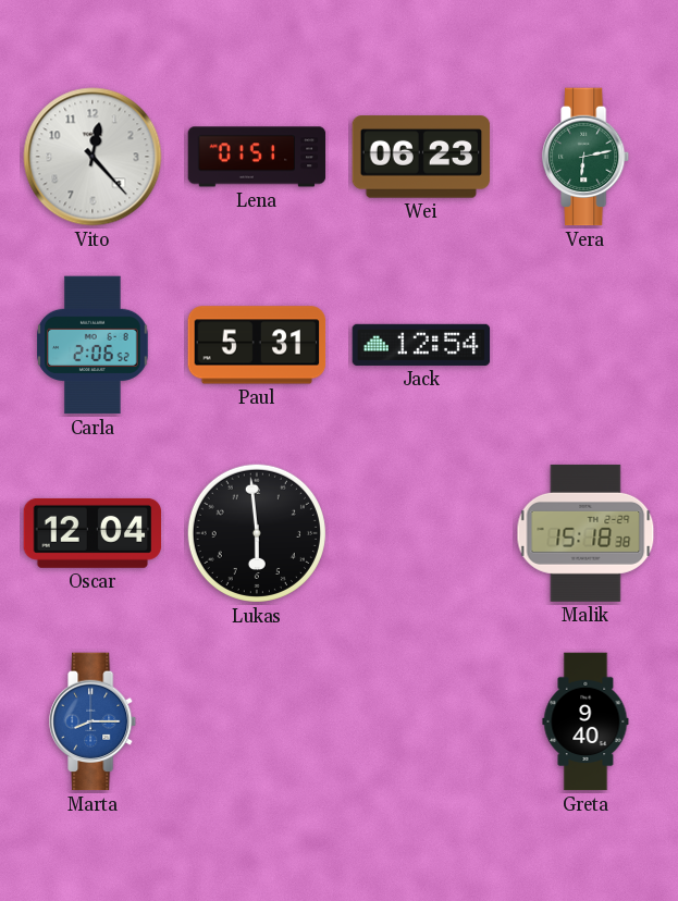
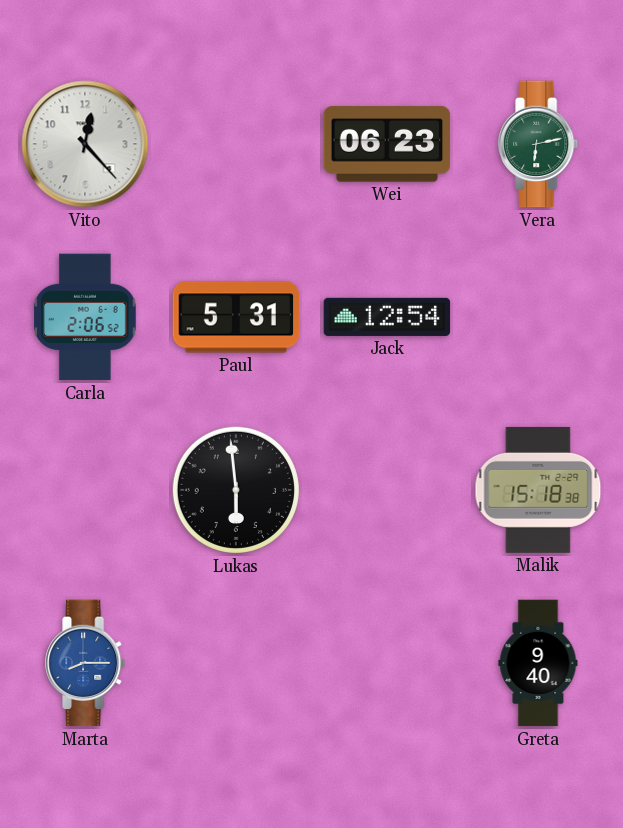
Lena: 01:51 -> none (257, 157)
Oscar: 12:04 -> none (93, 533)
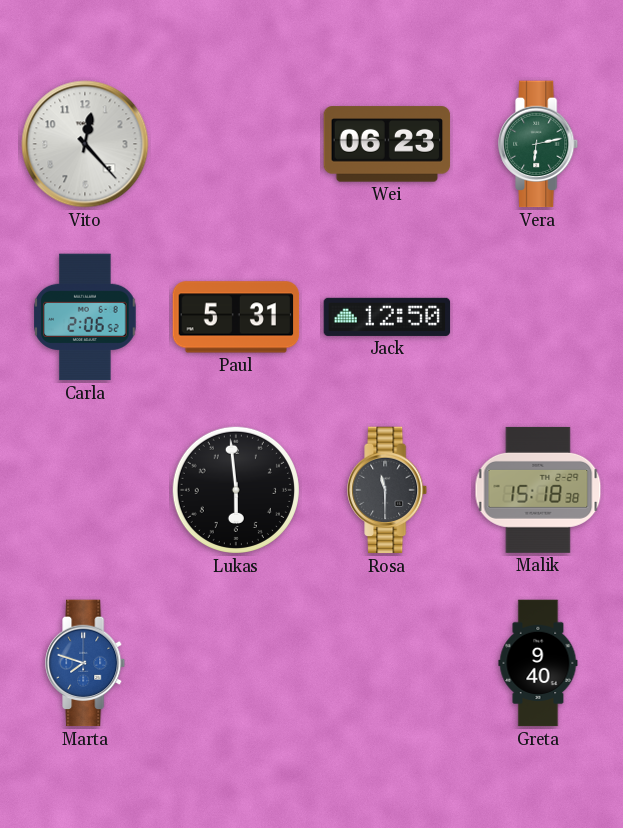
Jack: 12:54 -> 12:50 (387, 317)
Rosa: none -> 11:30 (388, 490)
Marta: 8:15 -> 7:48 (86, 663)
